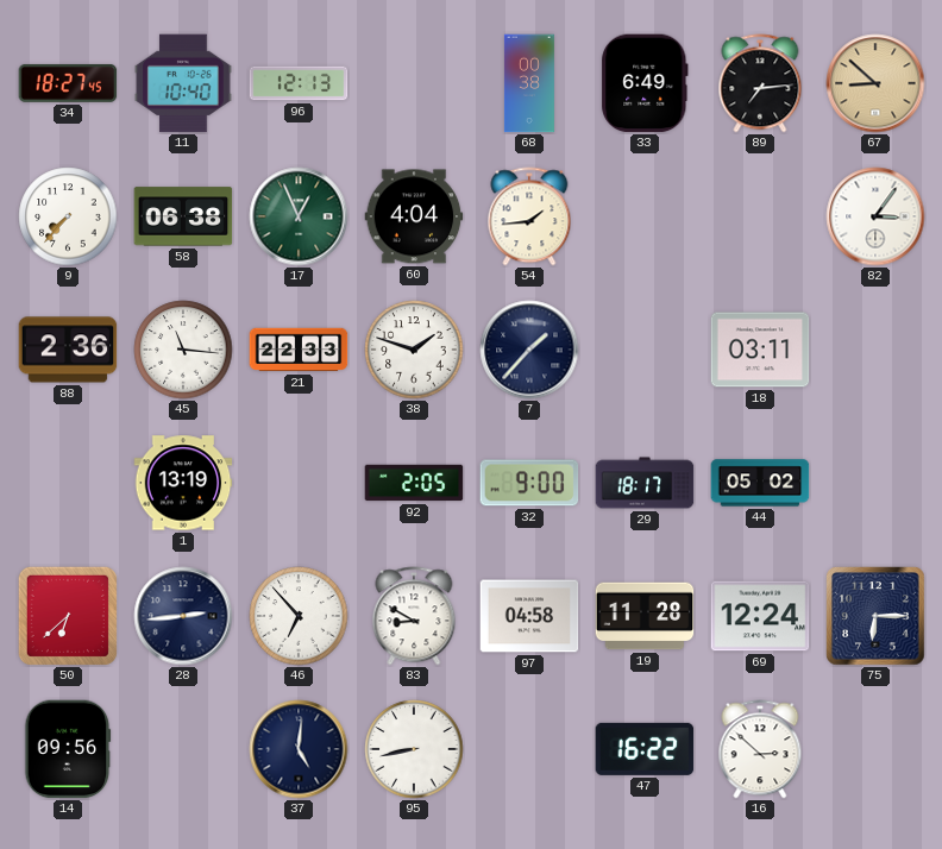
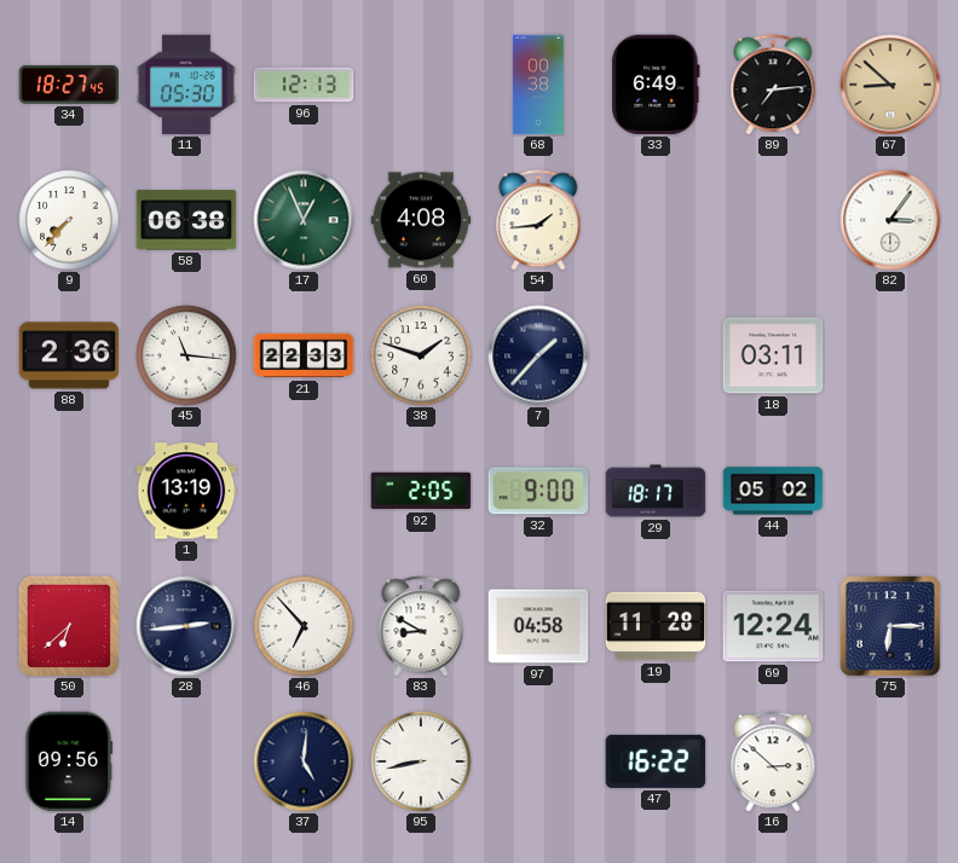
11: 10:40 -> 05:30 (186, 85)
60: 4:04 -> 4:08 (421, 220)
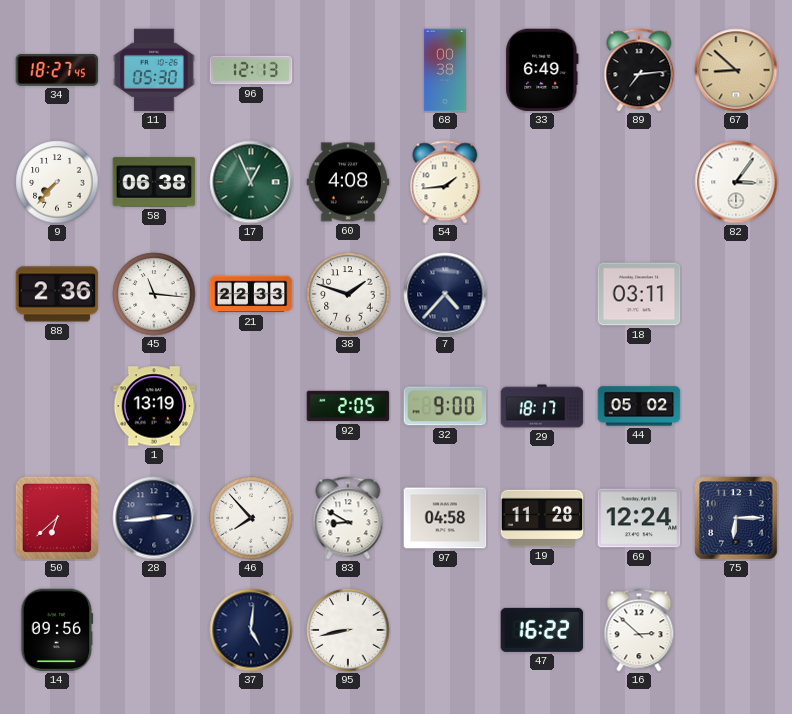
7: 1:37 -> 4:37 (445, 294)
46: 6:53 -> 7:53 (251, 518)
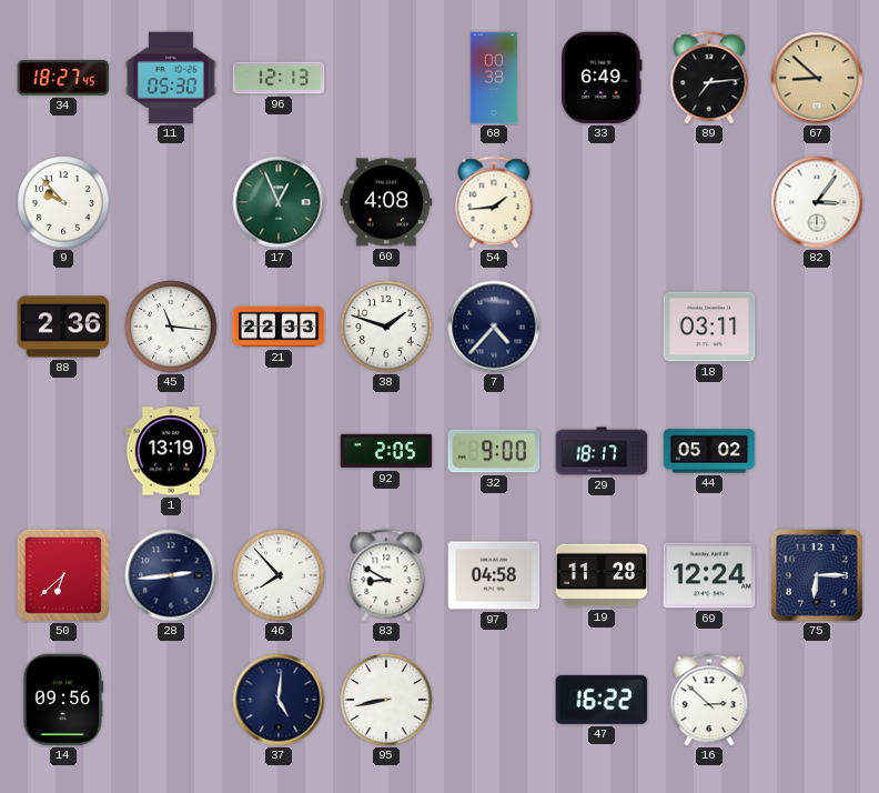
9: 7:37 -> 9:53 (63, 202)
58: 06:38 -> none (154, 182)
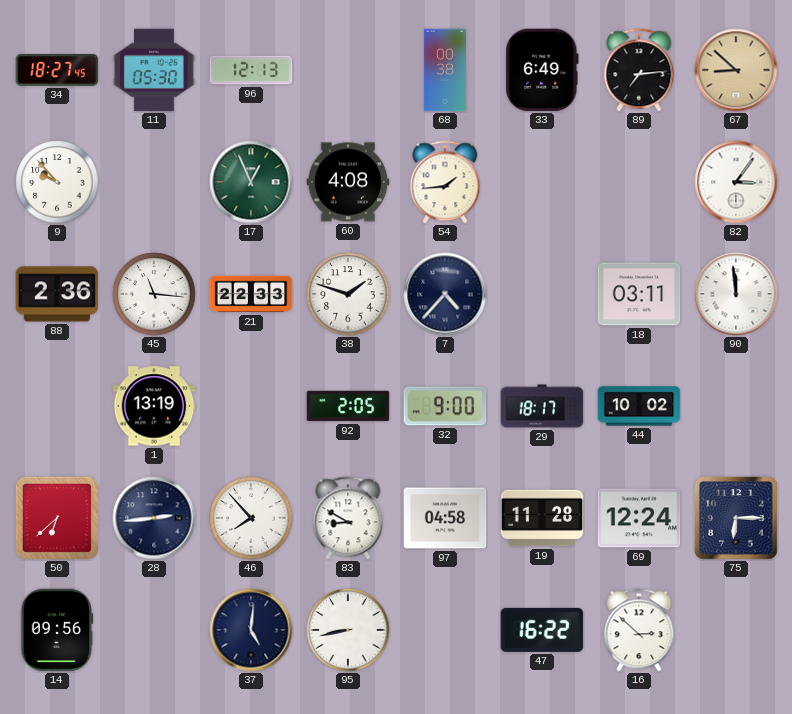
90: none -> 11:59 (736, 294)
44: 05:02 -> 10:02 (639, 406)
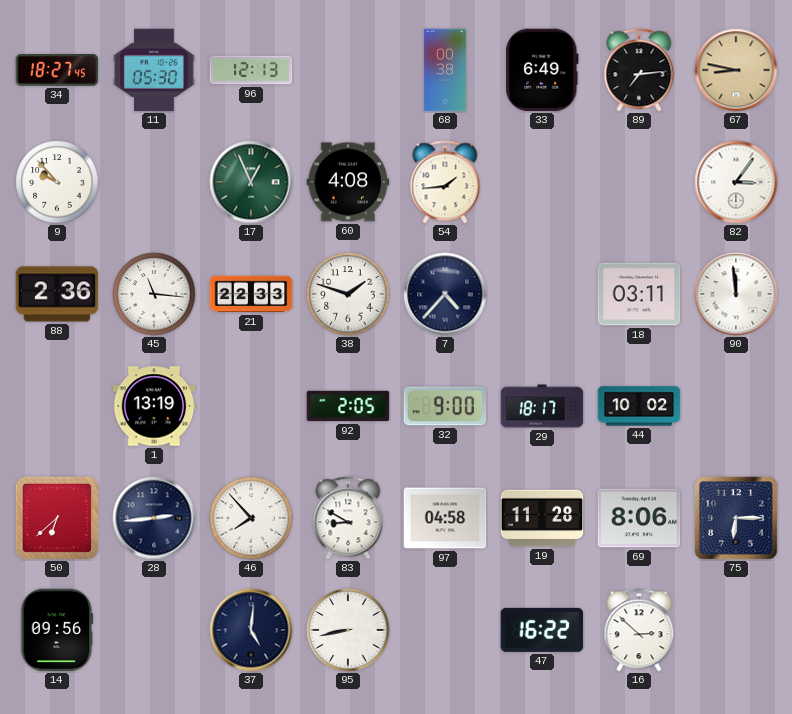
67: 8:52 -> 8:47 (736, 70)
69: 12:24 -> 8:06 (639, 518)
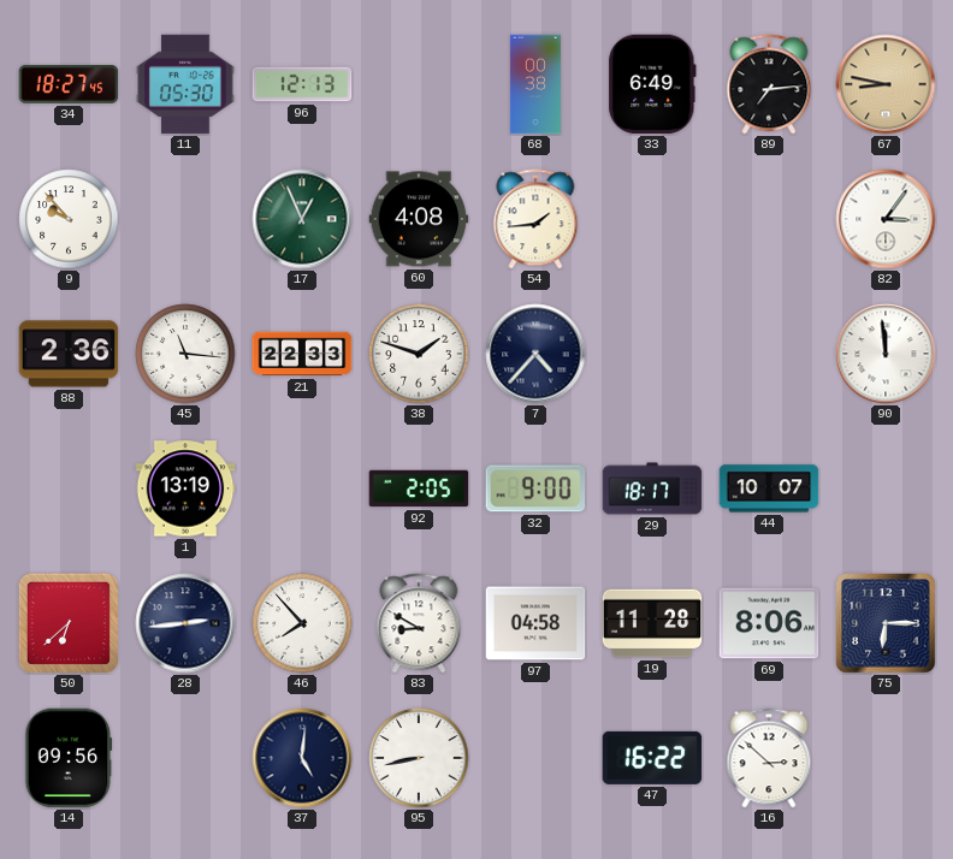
18: 03:11 -> none (639, 294)
44: 10:02 -> 10:07 (769, 488)
